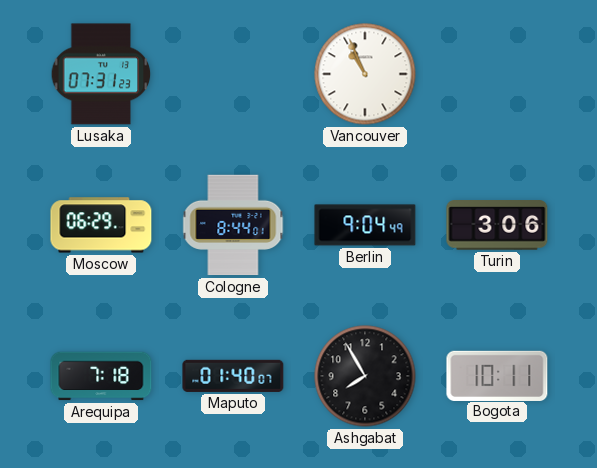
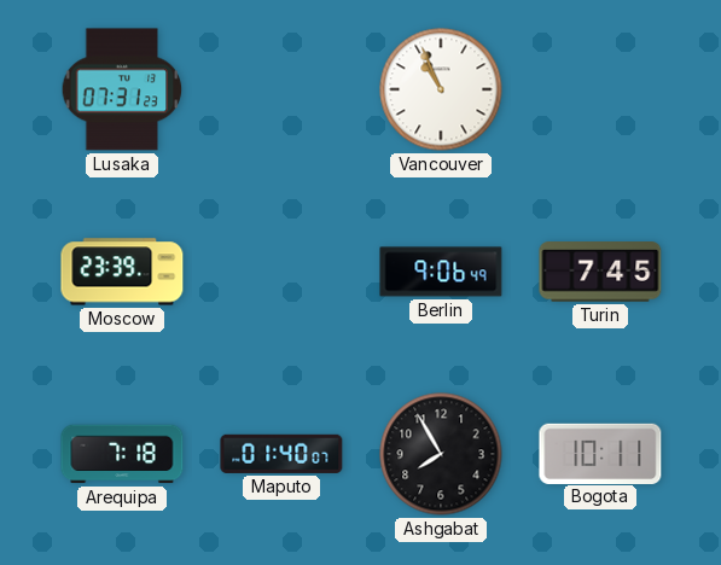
Moscow: 06:29 -> 23:39 (122, 272)
Cologne: 8:44 -> none (233, 225)
Berlin: 9:04 -> 9:06 (441, 272)
Turin: 3:06 -> 7:45 (600, 272)
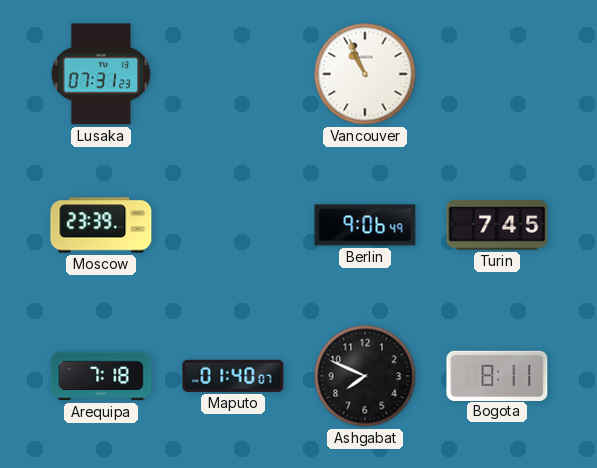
Ashgabat: 7:55 -> 7:49 (365, 376)
Bogota: 10:11 -> 8:11 (497, 375)
